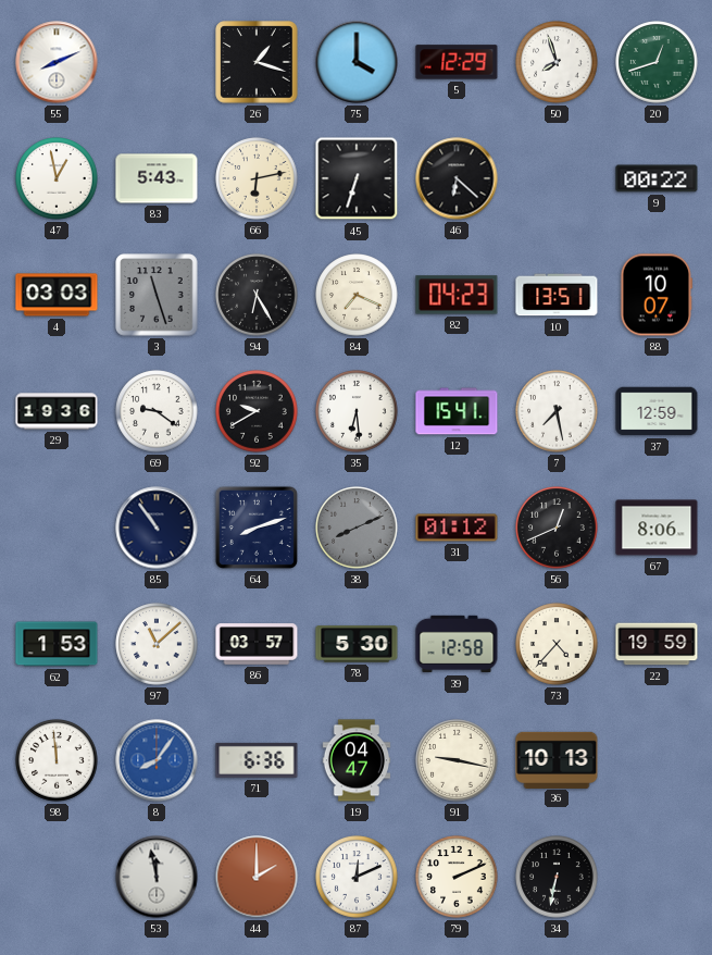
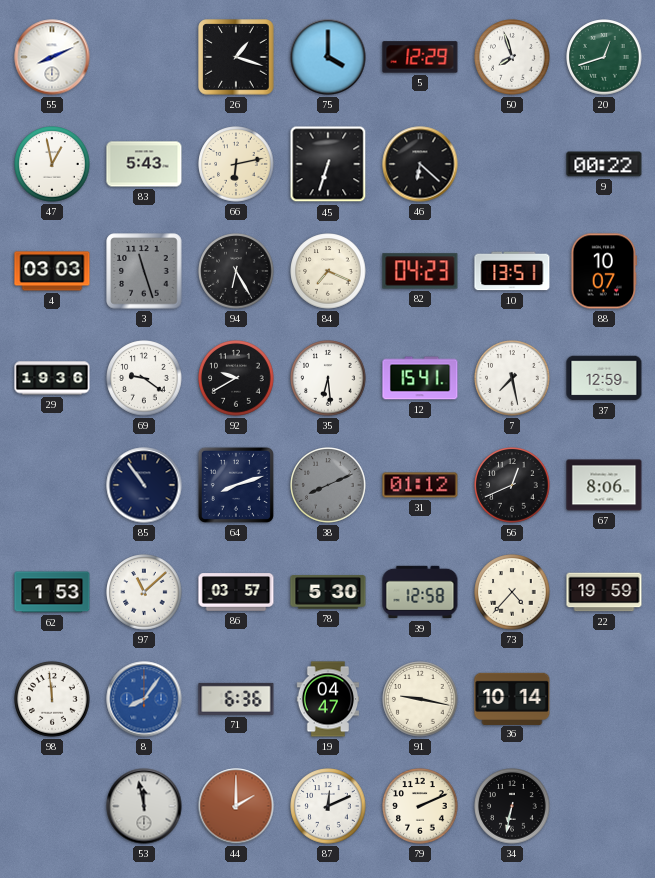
36: 10:13 -> 10:14 (512, 698)
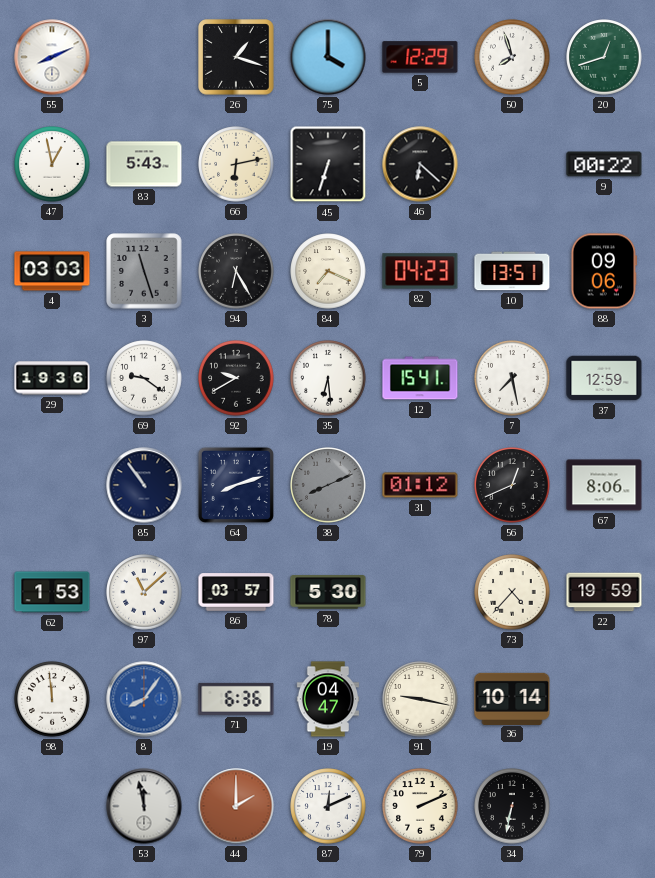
88: 10:07 -> 09:06 (604, 271)
39: 12:58 -> none (420, 592)
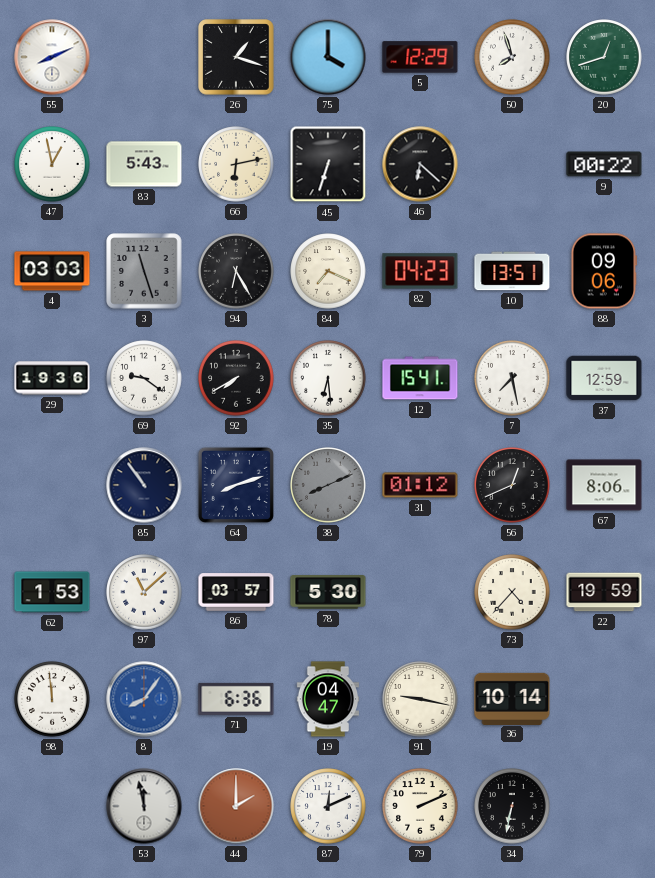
92: 9:40 -> 7:40 (236, 378)
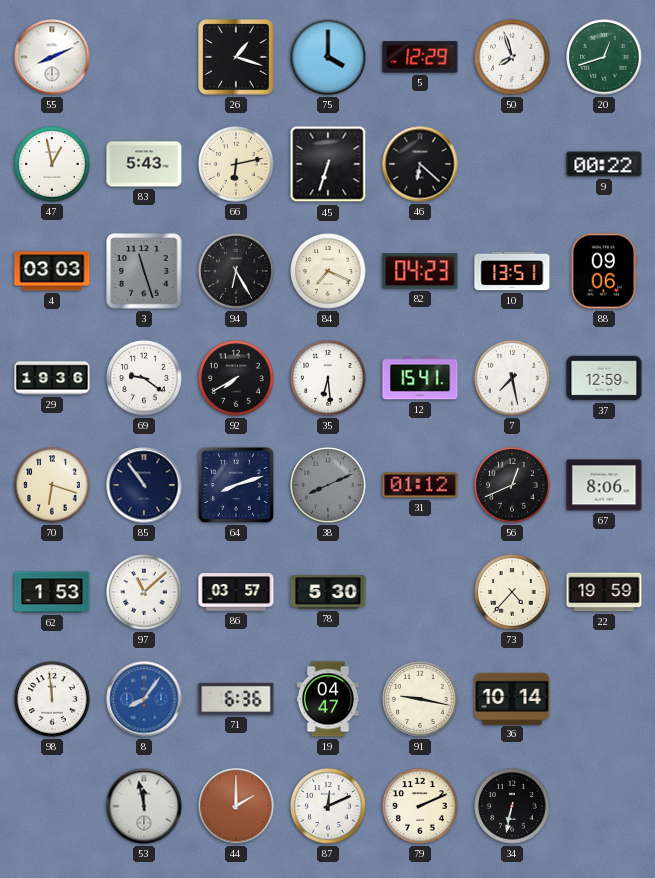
70: none -> 6:18 (52, 485)
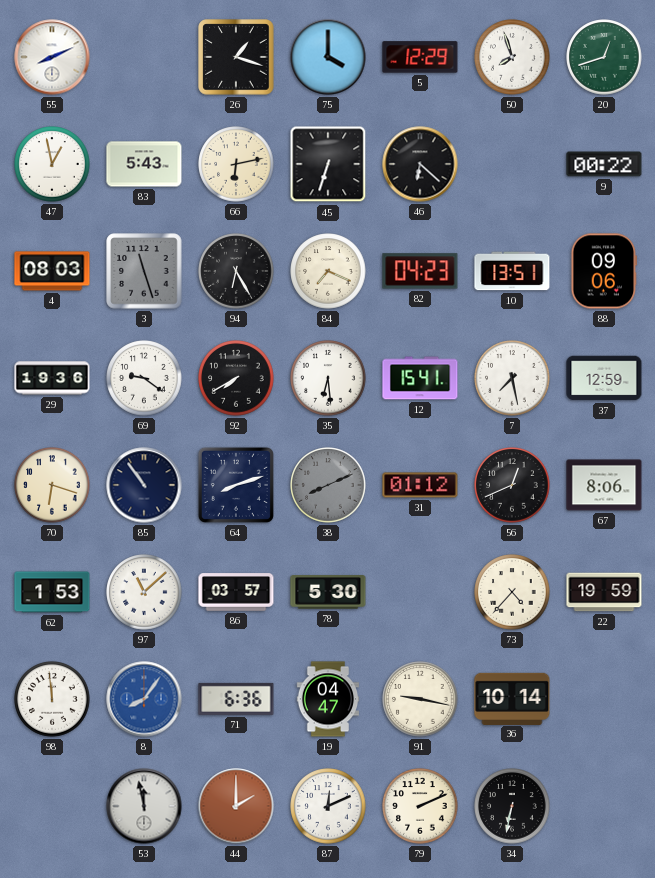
4: 03:03 -> 08:03 (52, 271)
